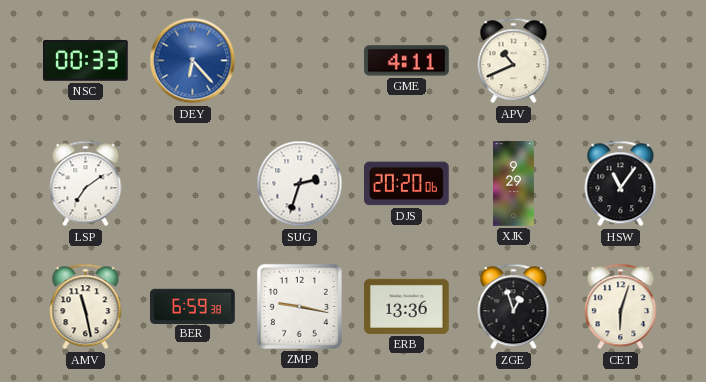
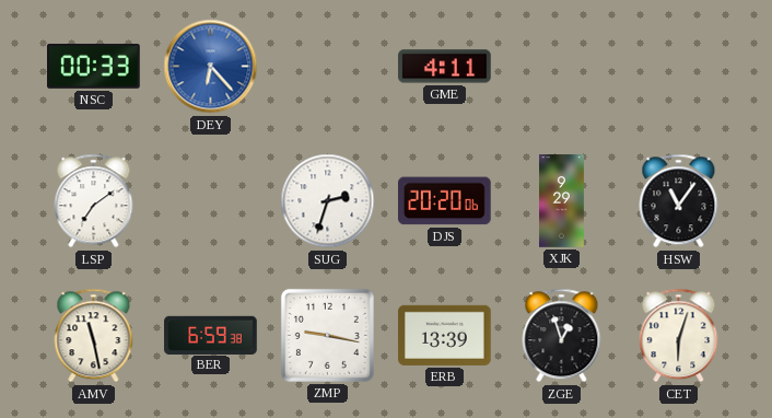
APV: 10:41 -> none (514, 61)
ERB: 13:36 -> 13:39 (445, 335)
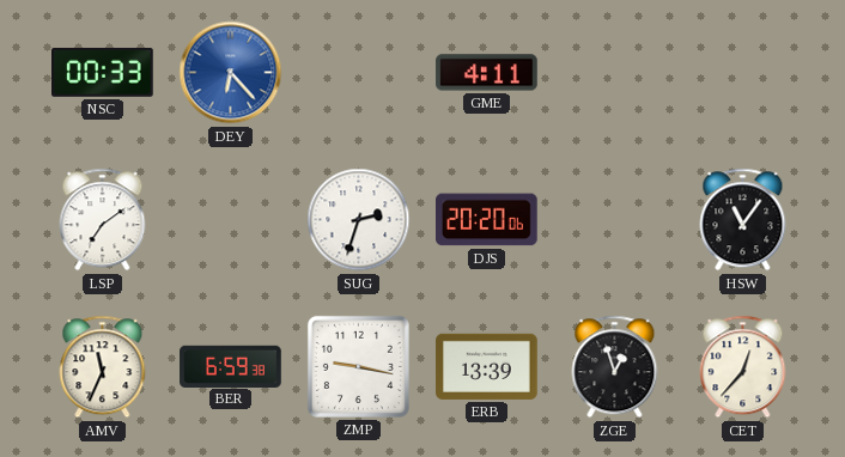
XJK: 9:29 -> none (562, 201)
AMV: 11:28 -> 11:34 (103, 367)
CET: 6:03 -> 12:37 (743, 367)
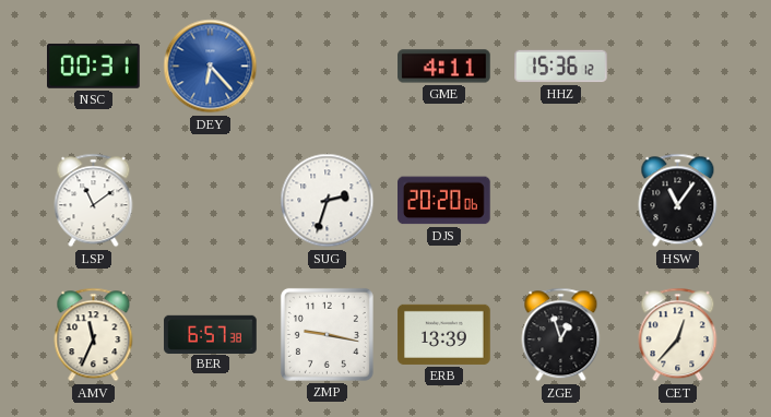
NSC: 00:33 -> 00:31 (94, 65)
HHZ: none -> 15:36 (561, 67)
LSP: 7:09 -> 11:09 (94, 201)
BER: 6:59 -> 6:57 (211, 334)
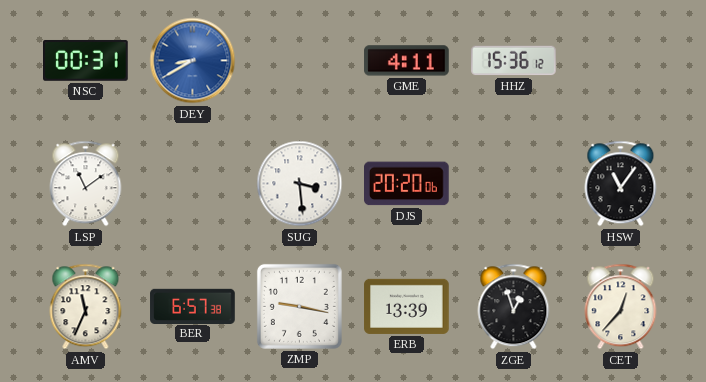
DEY: 6:23 -> 8:40 (193, 61)
SUG: 2:33 -> 3:29 (300, 184)
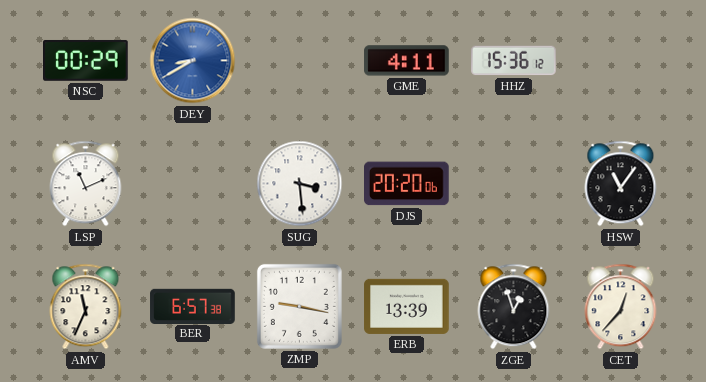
NSC: 00:31 -> 00:29 (86, 60)
LSP: 11:09 -> 11:11 (86, 184)
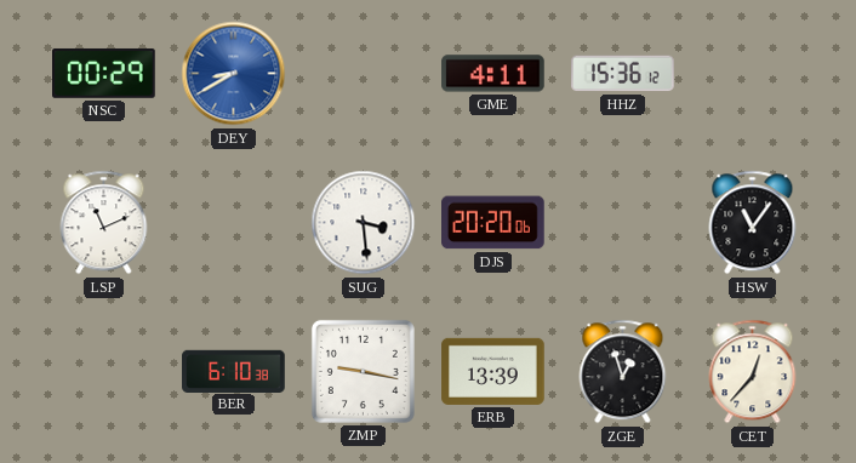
AMV: 11:34 -> none (86, 307)
BER: 6:57 -> 6:10 (234, 371)
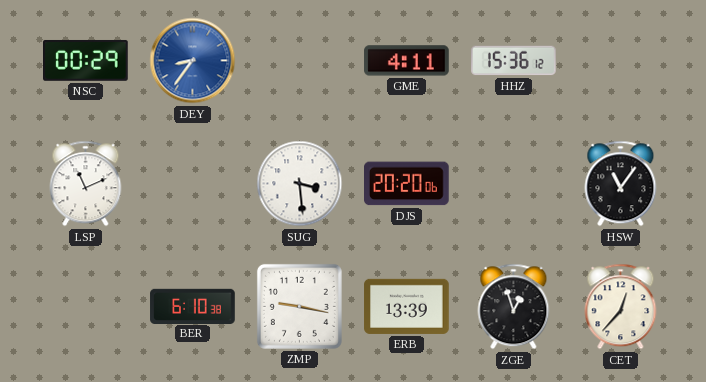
DEY: 8:40 -> 8:36 (193, 61)
